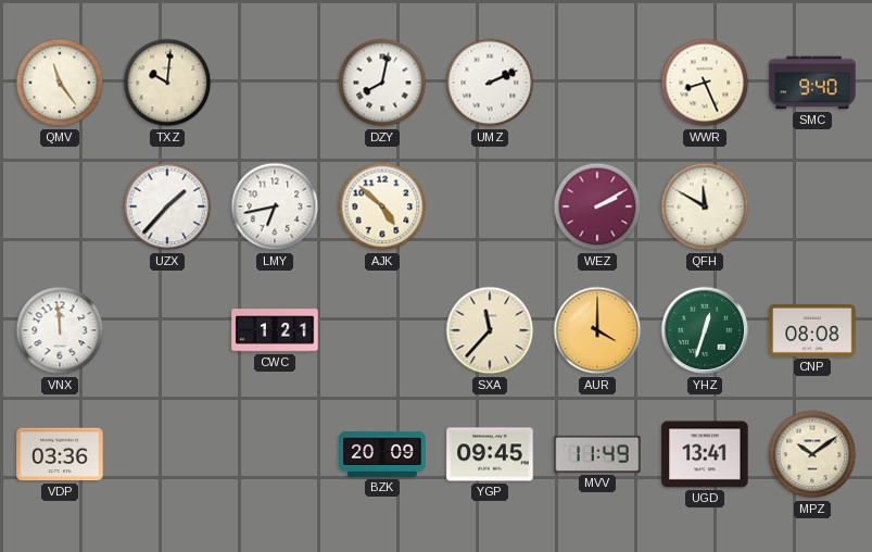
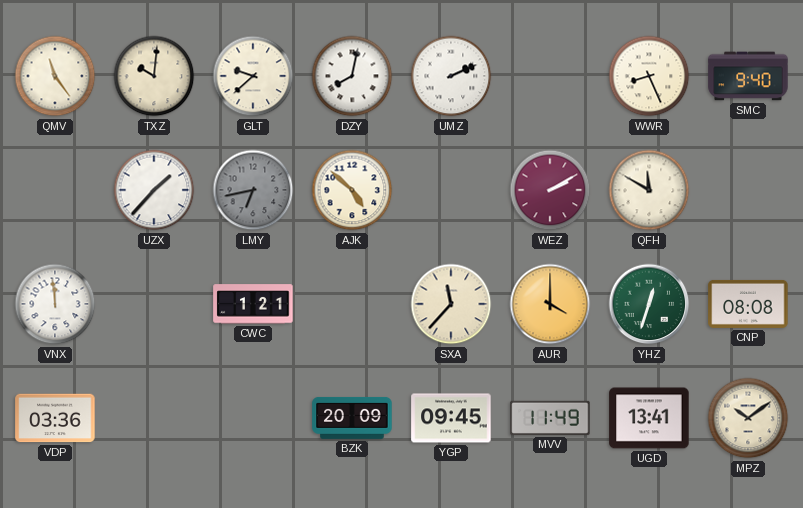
GLT: none -> 9:38 (253, 76)
LMY dial: white -> grey (253, 190)
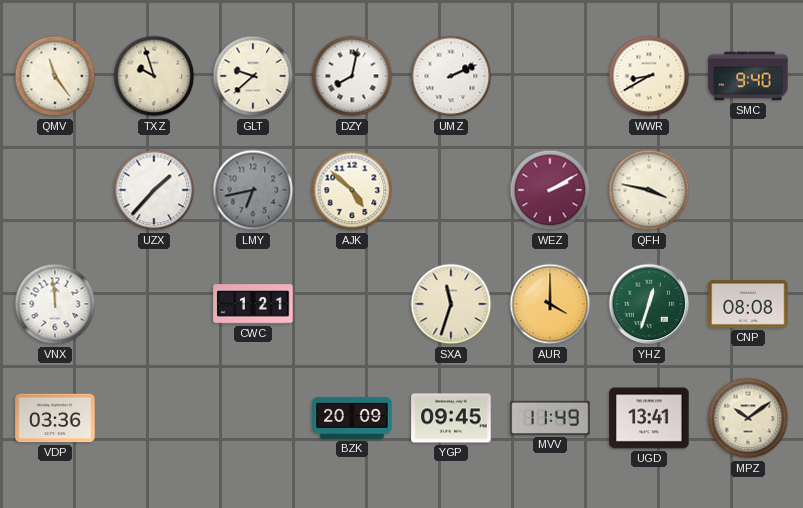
TXZ: 10:01 -> 9:57 (154, 76)
WWR: 8:26 -> 8:40 (649, 76)
QFH: 11:50 -> 3:47 (649, 190)
SXA: 11:37 -> 11:33 (451, 304)
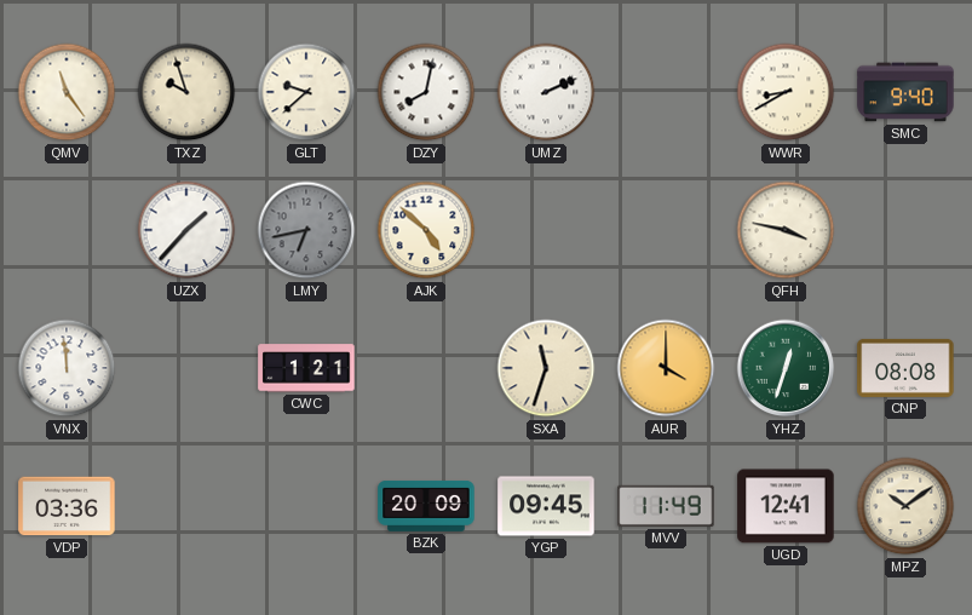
WEZ: 2:10 -> none (550, 190)
UGD: 13:41 -> 12:41 (786, 506)
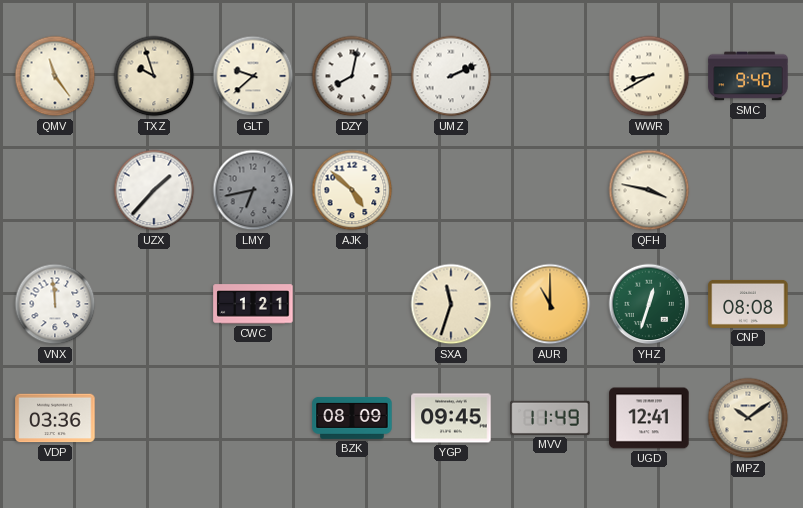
AUR: 4:00 -> 11:00 (550, 304)
BZK: 20:09 -> 08:09 (352, 418)
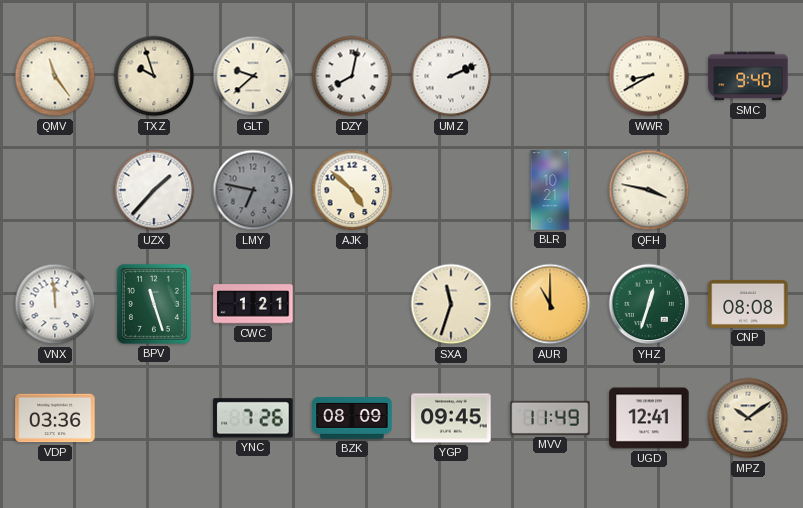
LMY: 6:43 -> 6:47 (253, 190)
BLR: none -> 10:21 (550, 190)
BPV: none -> 11:27 (154, 304)
YNC: none -> 7:26 (253, 418)
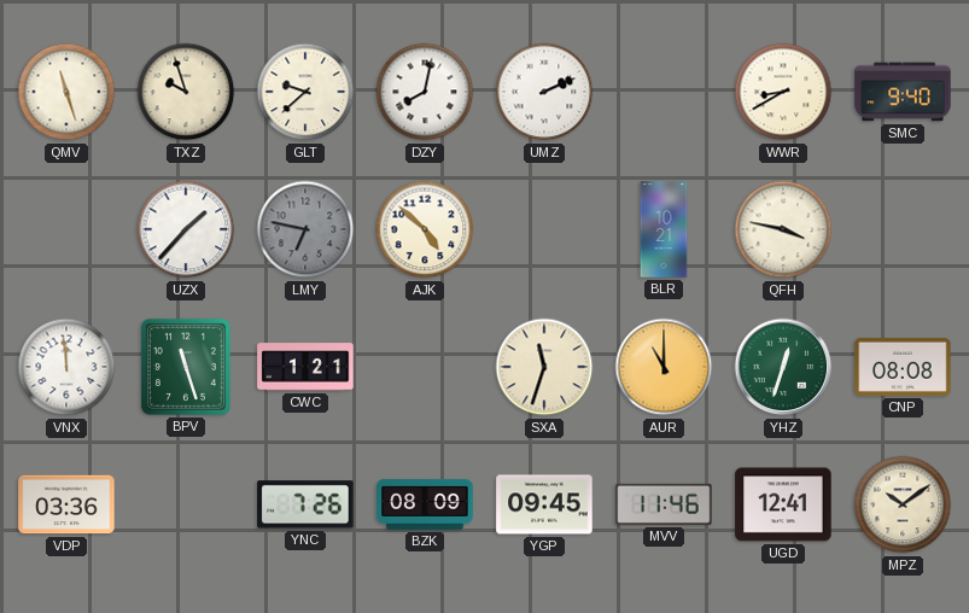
QMV: 11:24 -> 11:27 (66, 92)
MVV: 11:49 -> 11:46 (664, 504)
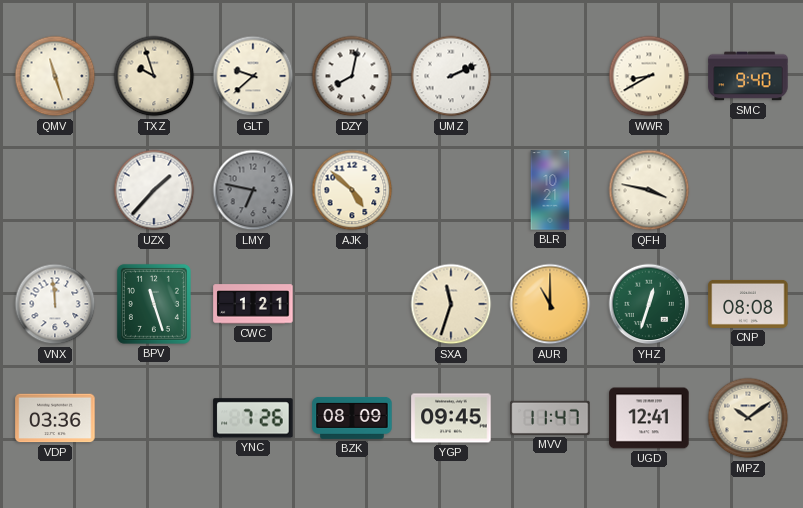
MVV: 11:46 -> 11:47 (550, 418)
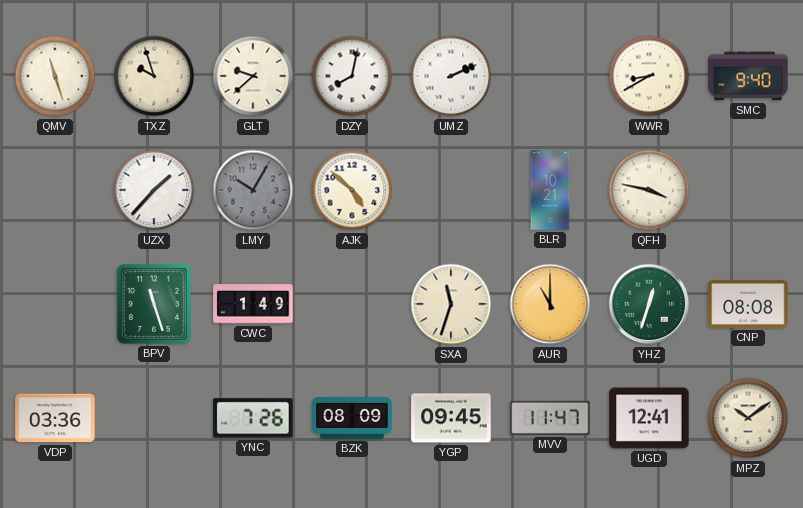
LMY: 6:47 -> 10:05 (253, 190)
VNX: 11:59 -> none (55, 304)
CWC: 1:21 -> 1:49 (253, 304)
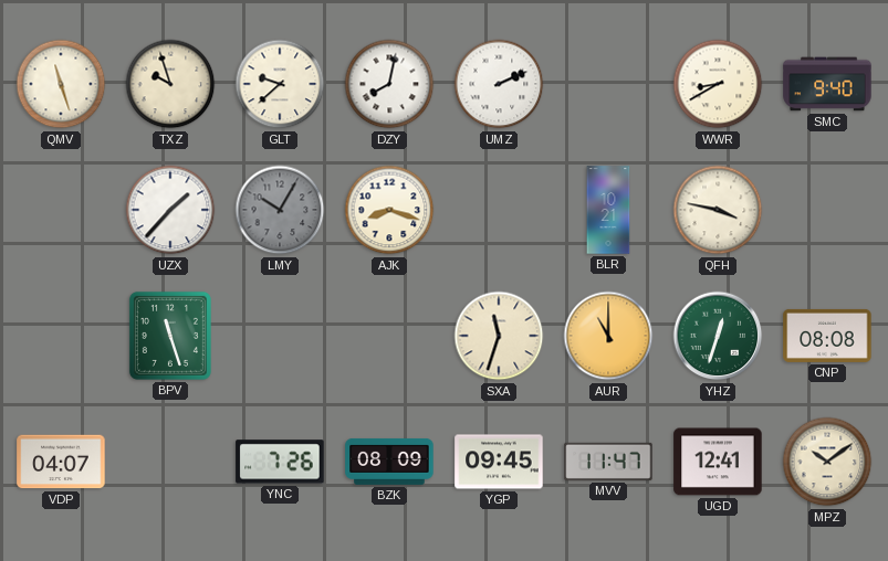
AJK: 4:52 -> 8:18 (389, 210)
CWC: 1:49 -> none (253, 304)
VDP: 03:36 -> 04:07 (61, 462)
